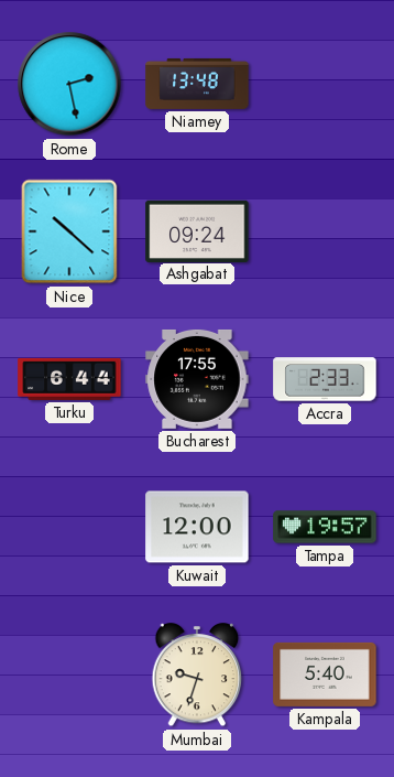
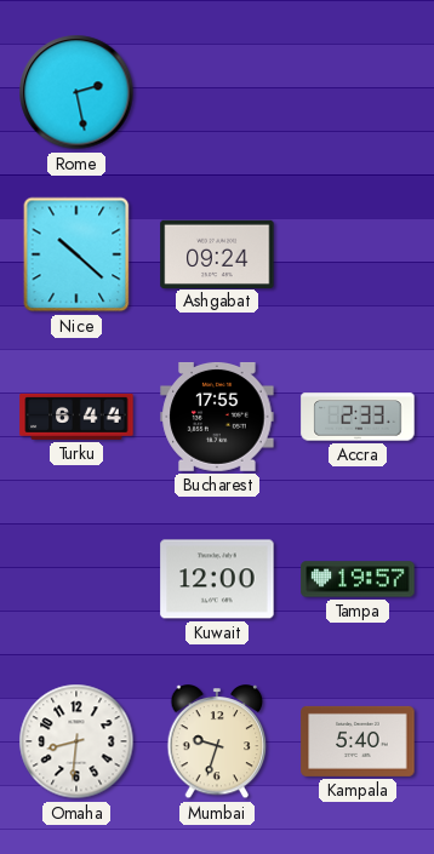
Niamey: 13:48 -> none (197, 84)
Omaha: none -> 8:31 (76, 741)
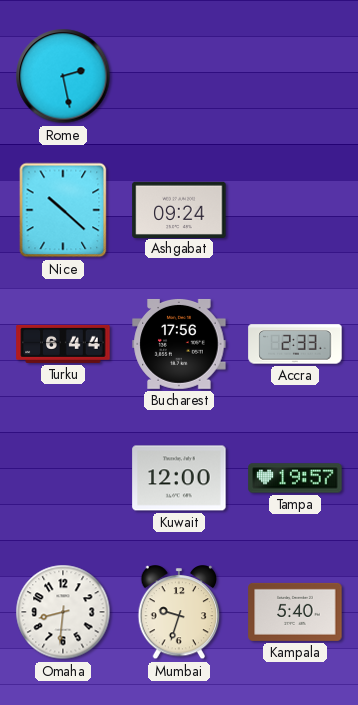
Bucharest: 17:55 -> 17:56 (179, 344)
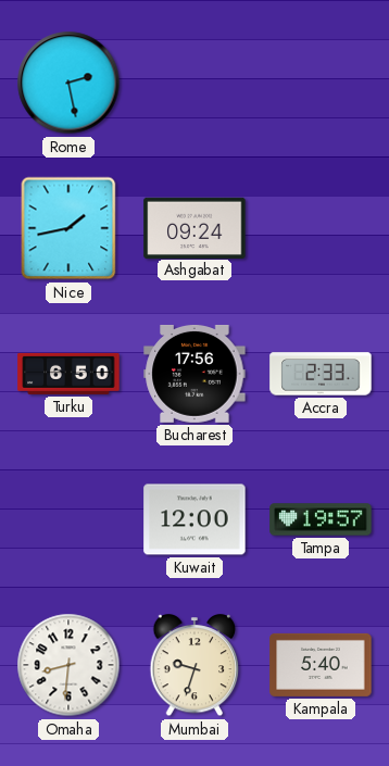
Nice: 10:22 -> 1:43 (68, 228)
Turku: 6:44 -> 6:50 (68, 374)
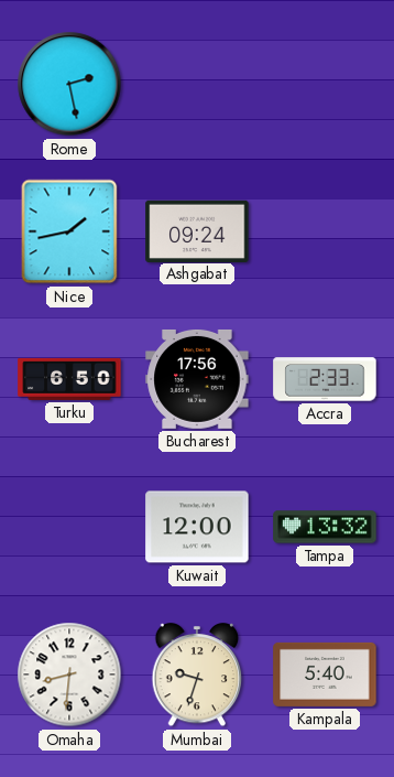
Tampa: 19:57 -> 13:32 (325, 527)
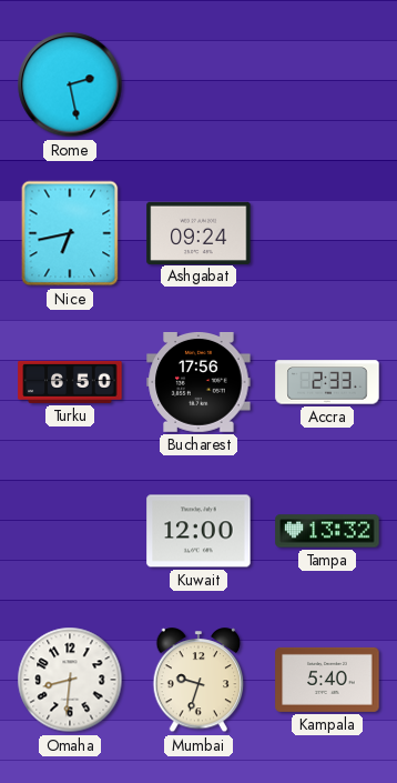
Nice: 1:43 -> 6:43 (70, 233)
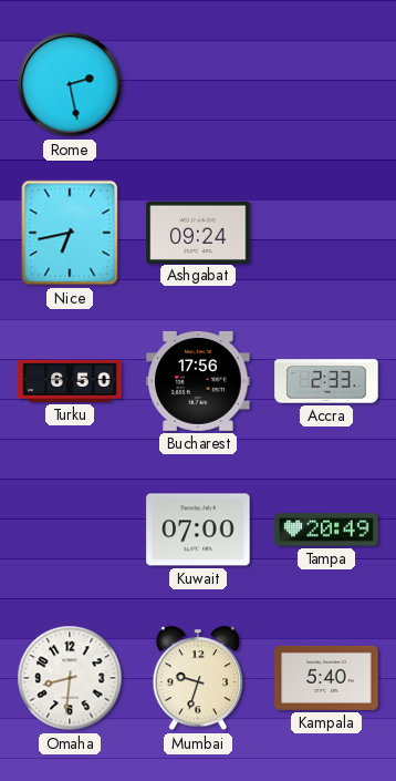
Kuwait: 12:00 -> 07:00 (198, 530)
Tampa: 13:32 -> 20:49 (326, 530)
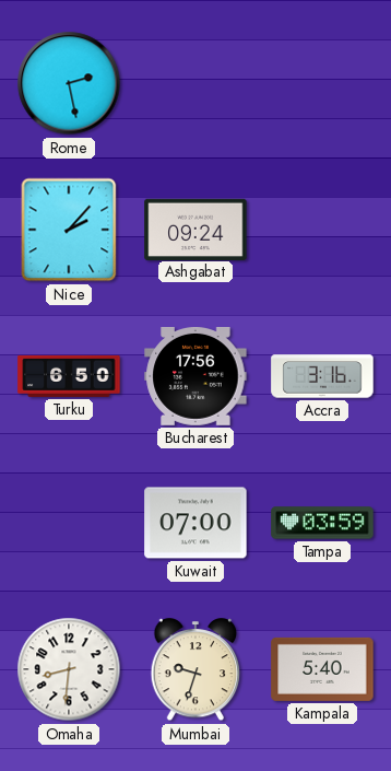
Nice: 6:43 -> 2:07 (69, 230)
Accra: 2:33 -> 3:16 (322, 376)
Tampa: 20:49 -> 03:59 (322, 523)
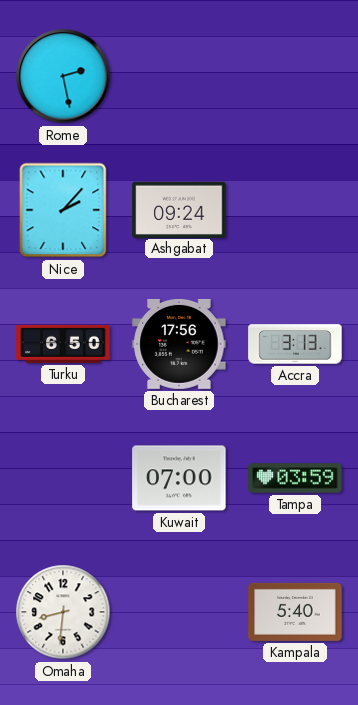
Accra: 3:16 -> 3:13 (295, 344)
Mumbai: 9:33 -> none (195, 670)
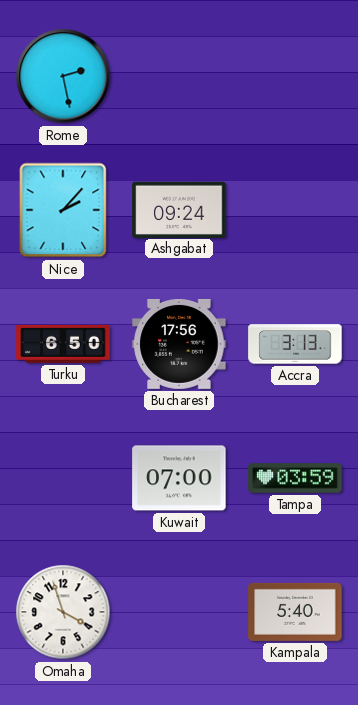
Omaha: 8:31 -> 3:57 (63, 612)
